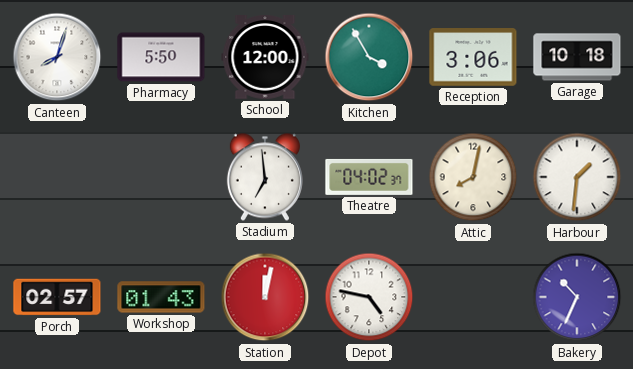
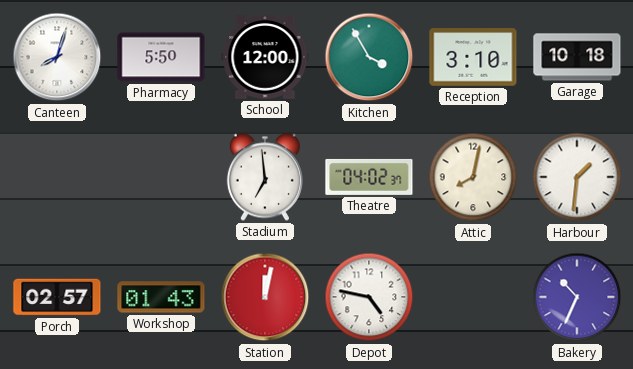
Reception: 3:06 -> 3:10 (473, 57)
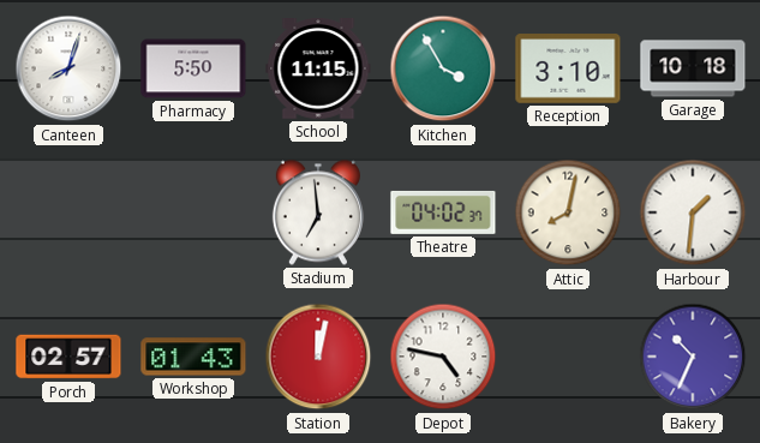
School: 12:00 -> 11:15 (318, 70)
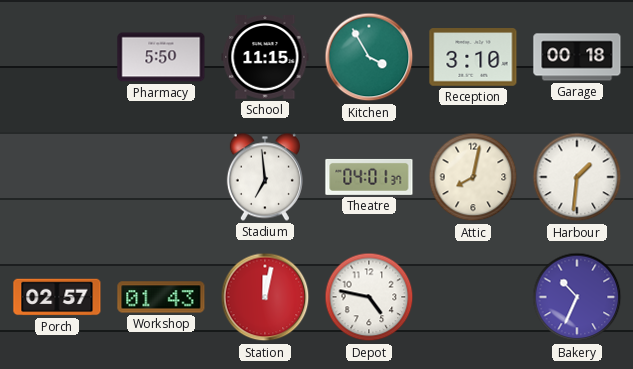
Canteen: 8:03 -> none (68, 68)
Garage: 10:18 -> 00:18 (577, 57)
Theatre: 04:02 -> 04:01 (369, 177)
